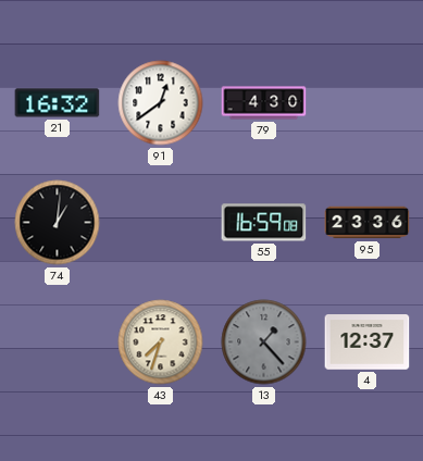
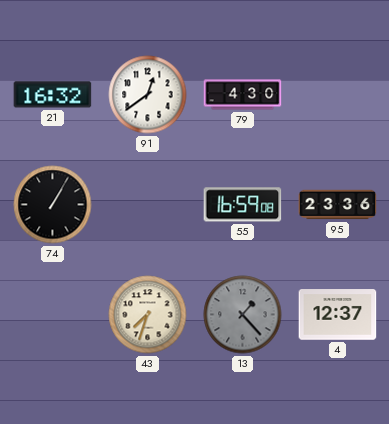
74: 1:01 -> 1:05 (53, 205)
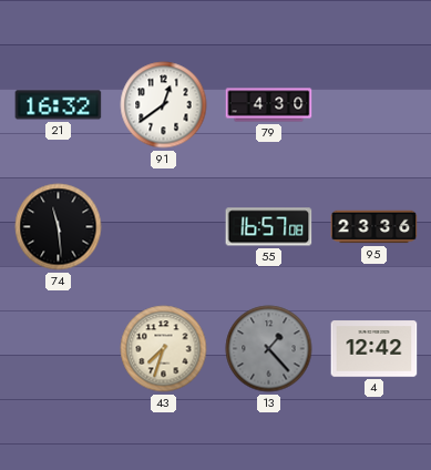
74: 1:05 -> 11:29 (59, 227)
55: 16:59 -> 16:57 (269, 227)
4: 12:37 -> 12:42 (374, 349)
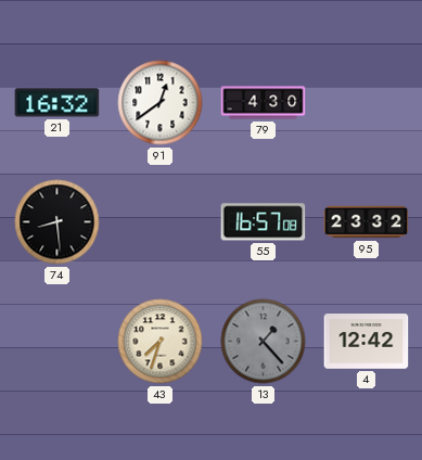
74: 11:29 -> 8:29 (57, 222)
95: 23:36 -> 23:32 (367, 222)
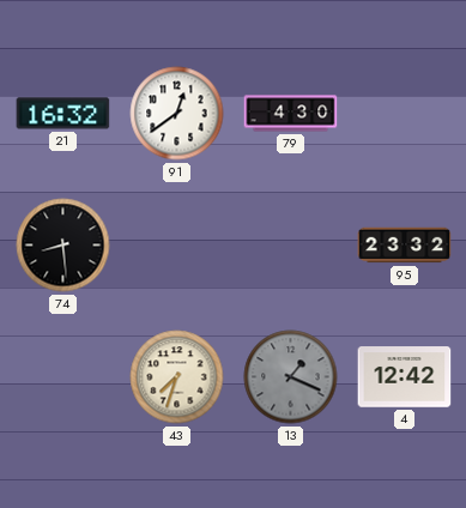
55: 16:57 -> none (264, 222)
13: 1:23 -> 1:19 (291, 377)
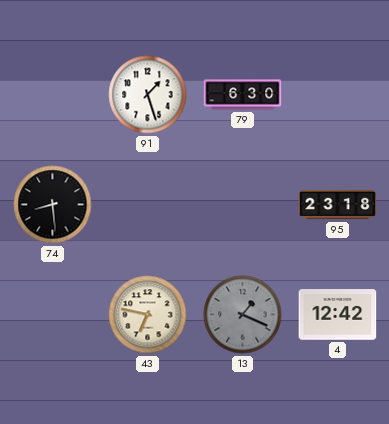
21: 16:32 -> none (63, 114)
91: 12:39 -> 1:27 (148, 95)
79: 4:30 -> 6:30 (243, 95)
95: 23:32 -> 23:18 (338, 205)
43: 7:33 -> 6:47 (148, 315)
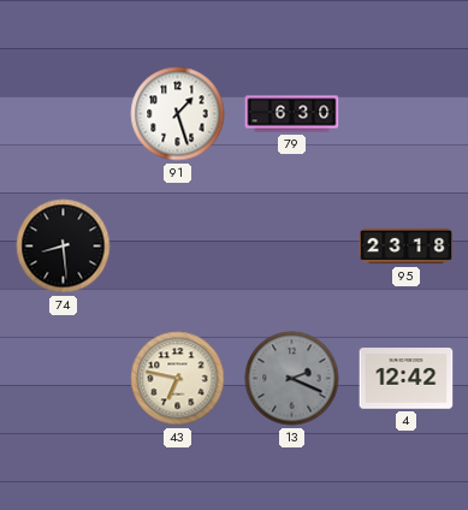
13: 1:19 -> 2:19 (292, 379)
